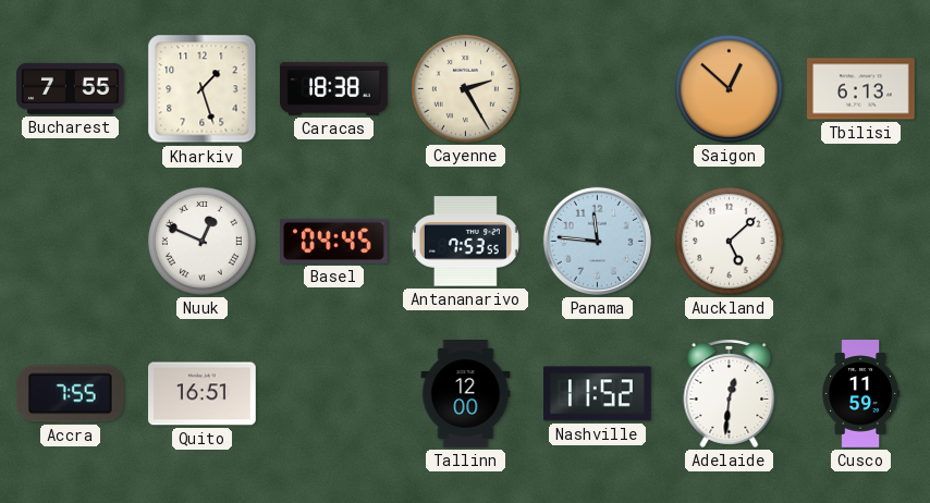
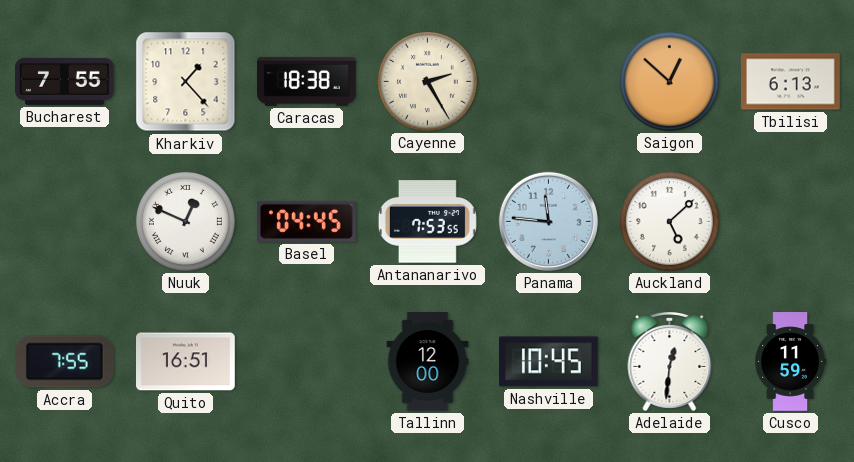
Kharkiv: 1:27 -> 1:23 (186, 82)
Nashville: 11:52 -> 10:45 (549, 362)
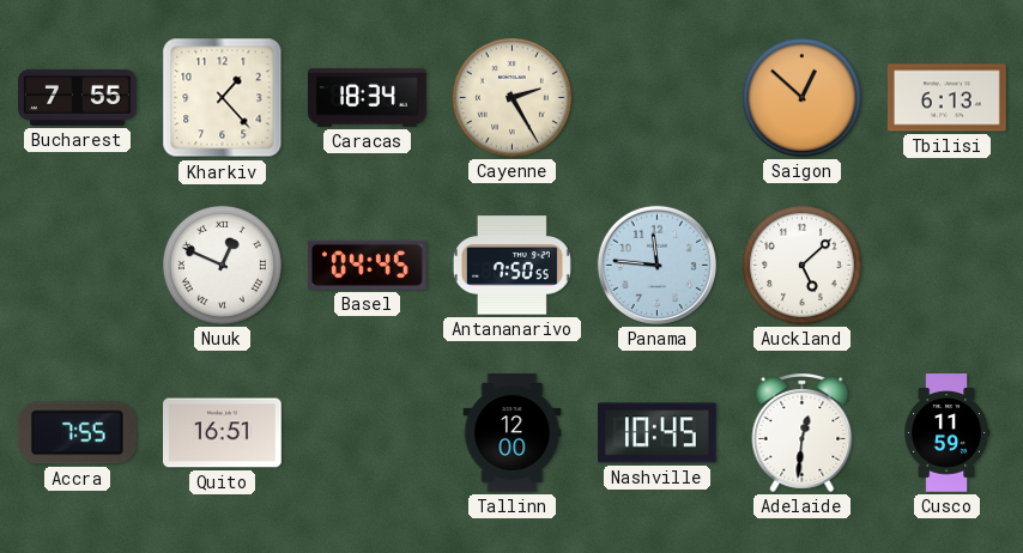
Caracas: 18:38 -> 18:34 (368, 97)
Antananarivo: 7:53 -> 7:50 (512, 266)
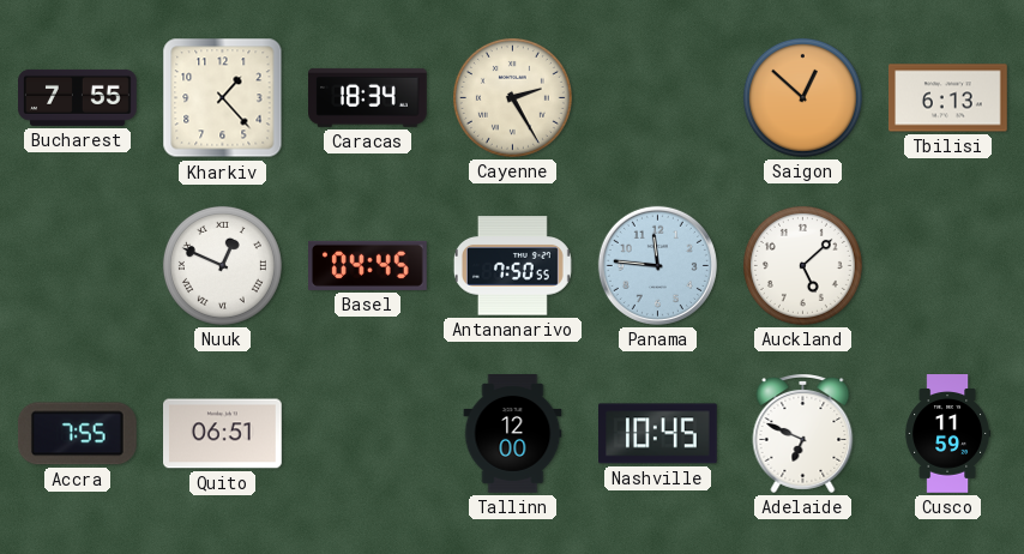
Quito: 16:51 -> 06:51 (223, 434)
Adelaide: 12:31 -> 6:49 (803, 434)
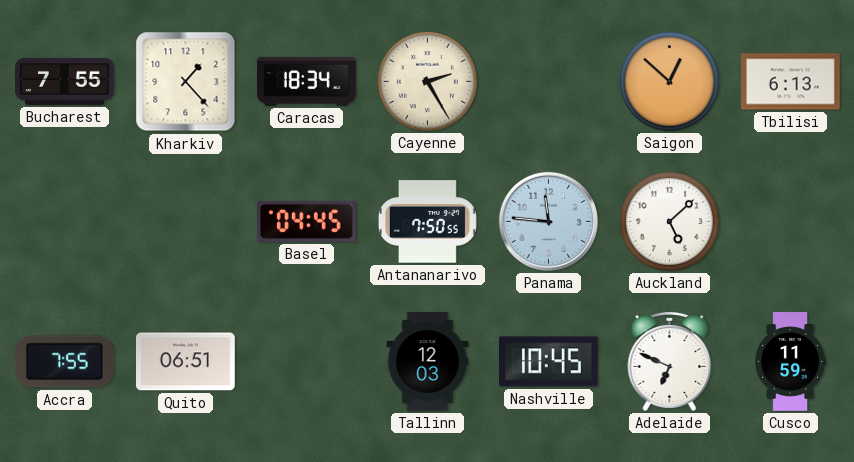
Nuuk: 12:49 -> none (222, 265)
Tallinn: 12:00 -> 12:03 (428, 362)
